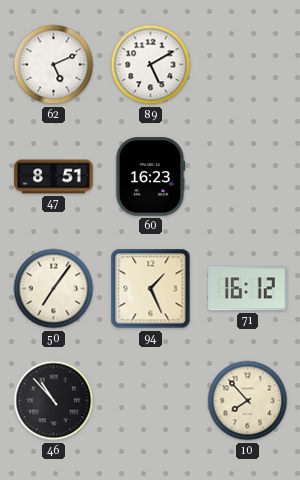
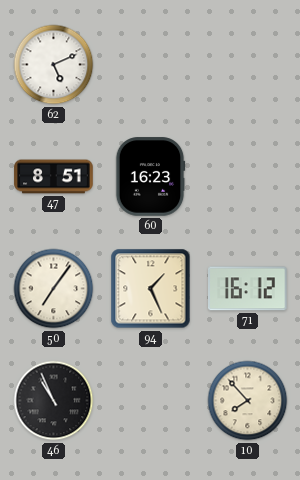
89: 5:10 -> none (151, 65)
46: 10:53 -> 10:56 (54, 401)
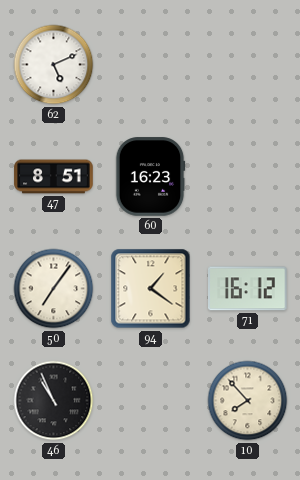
94: 1:26 -> 1:21 (151, 289)
